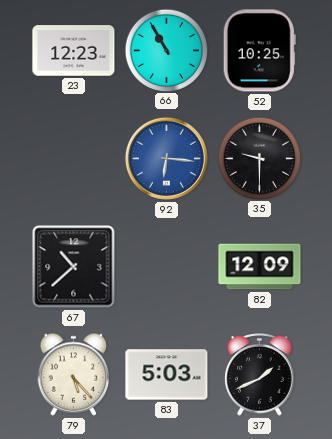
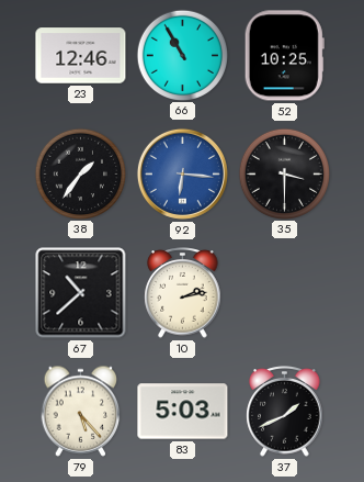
23: 12:23 -> 12:46 (81, 56)
38: none -> 1:36 (80, 173)
35: 9:30 -> 3:30 (284, 173)
10: none -> 2:13 (183, 293)
82: 12:09 -> none (260, 267)
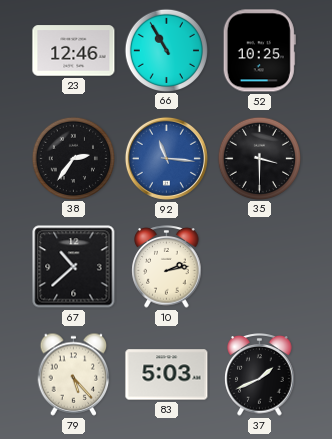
38: 1:36 -> 2:36 (73, 158)
92: 6:16 -> 11:16 (166, 158)
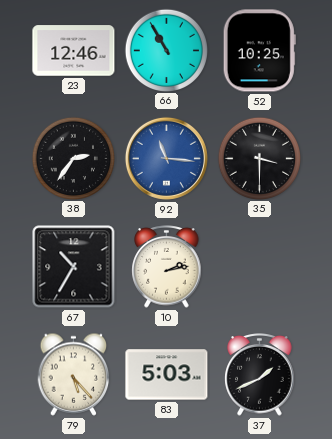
67: 10:38 -> 10:35 (74, 267)
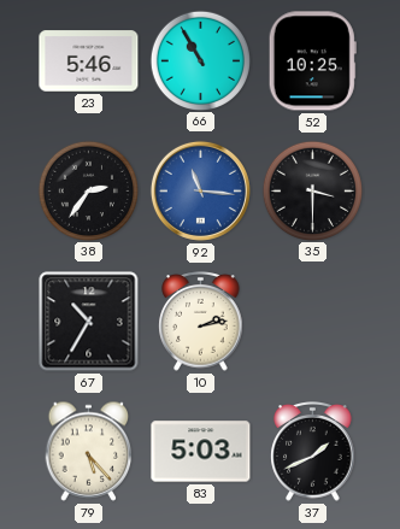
23: 12:46 -> 5:46 (89, 61)
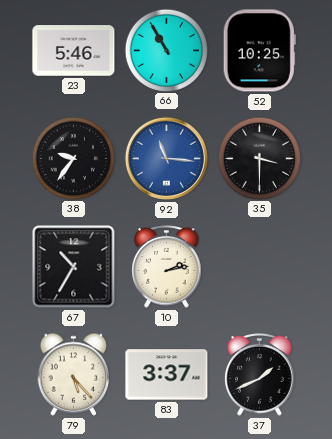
38: 2:36 -> 9:36 (73, 158)
83: 5:03 -> 3:37 (167, 375)
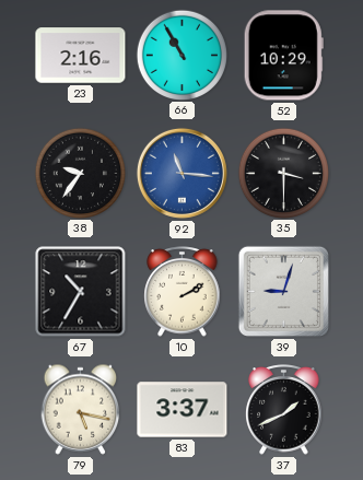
23: 5:46 -> 2:16 (81, 56)
52: 10:25 -> 10:29 (283, 56)
10: 2:13 -> 2:10 (183, 292)
39: none -> 9:03 (283, 291)
79: 5:23 -> 5:17 (81, 409)
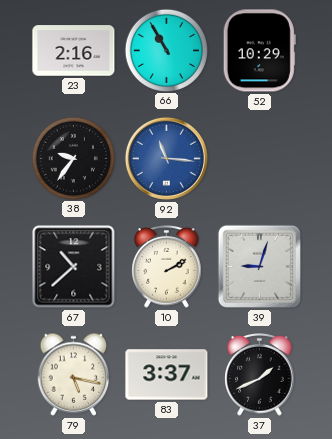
35: 3:30 -> none (283, 173)
67: 10:35 -> 10:38 (74, 267)
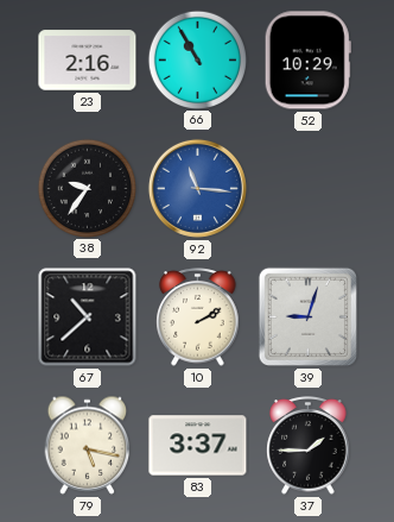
37: 1:41 -> 1:45 (309, 446)
